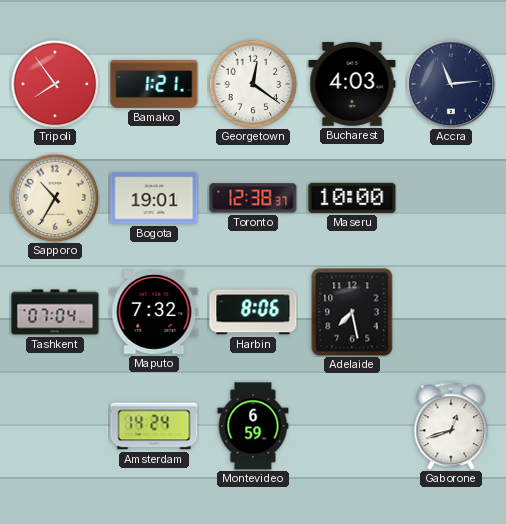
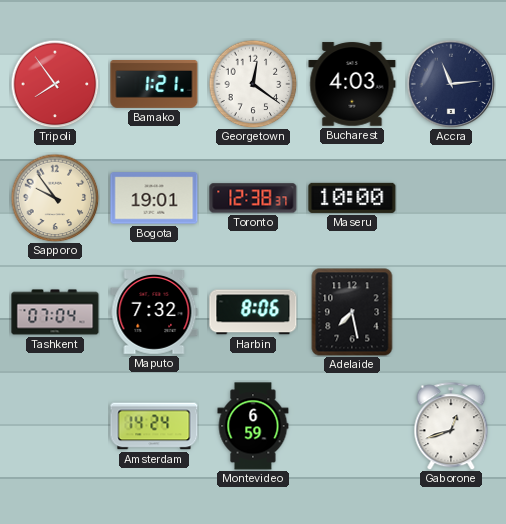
Sapporo: 10:35 -> 9:54 (55, 198)
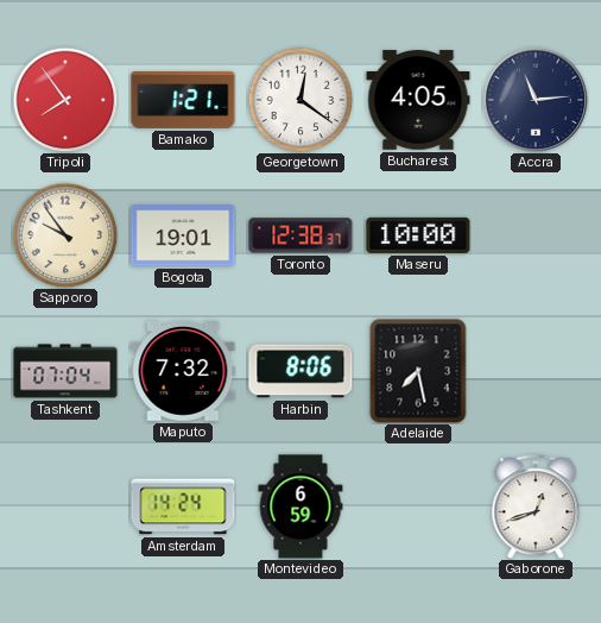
Bucharest: 4:03 -> 4:05 (418, 100)
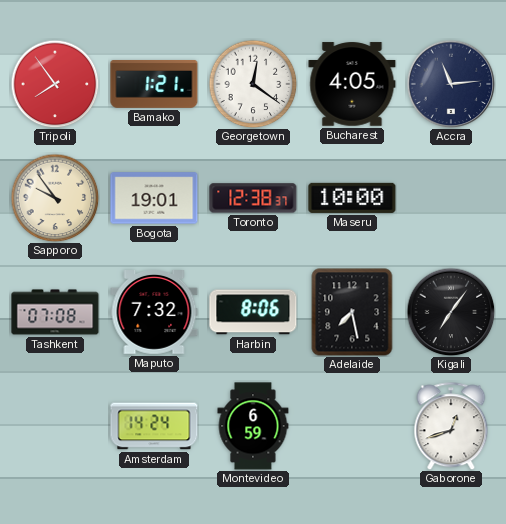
Tashkent: 07:04 -> 07:08 (55, 312)
Kigali: none -> 7:06 (451, 312)
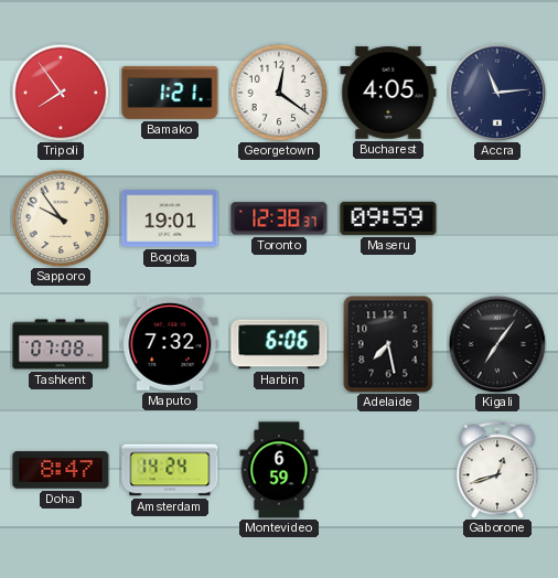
Maseru: 10:00 -> 09:59 (388, 218)
Harbin: 8:06 -> 6:06 (279, 344)
Doha: none -> 8:47 (61, 470)
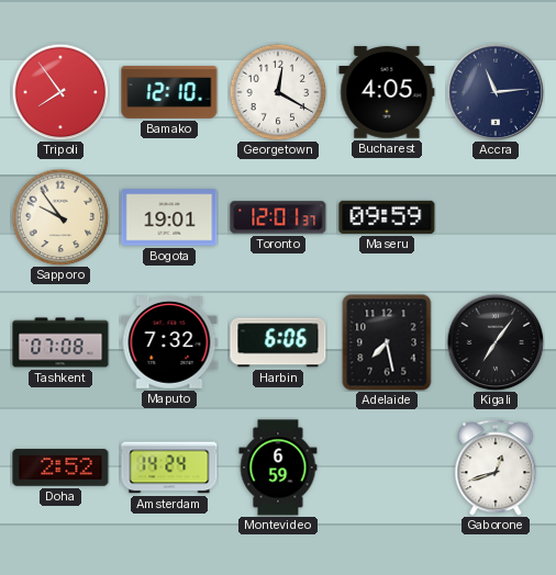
Bamako: 1:21 -> 12:10 (169, 92)
Georgetown: 12:21 -> 12:20 (278, 92)
Toronto: 12:38 -> 12:01 (278, 217)
Doha: 8:47 -> 2:52 (60, 467)
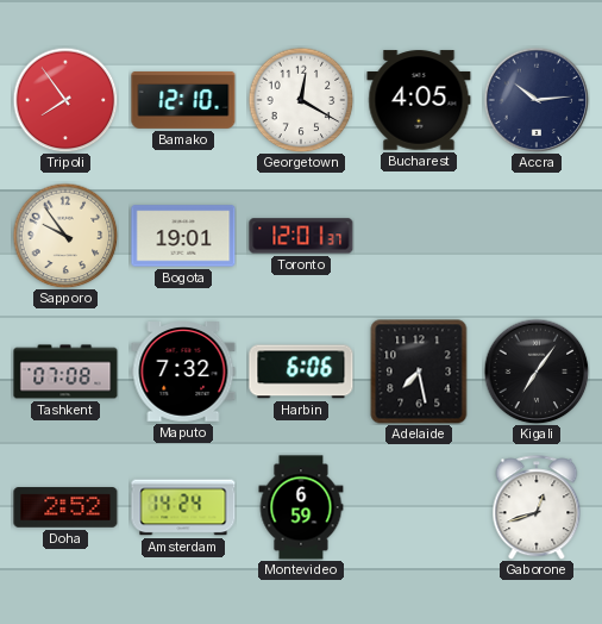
Accra: 11:14 -> 10:14 (537, 100)
Maseru: 09:59 -> none (387, 217)
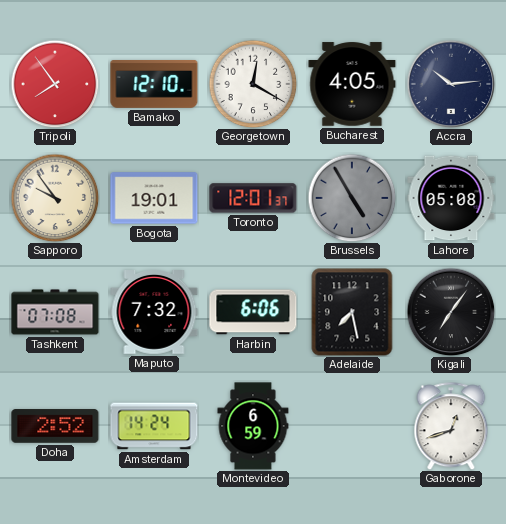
Brussels: none -> 4:55 (352, 198)
Lahore: none -> 05:08 (451, 198)
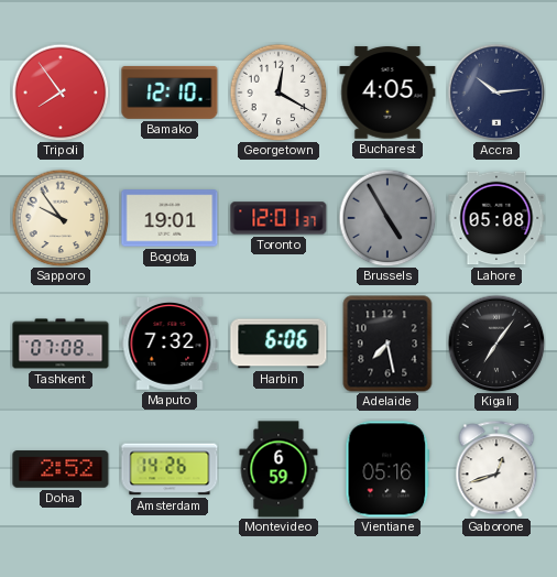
Amsterdam: 14:24 -> 14:26 (170, 469)
Vientiane: none -> 05:16 (387, 469)
